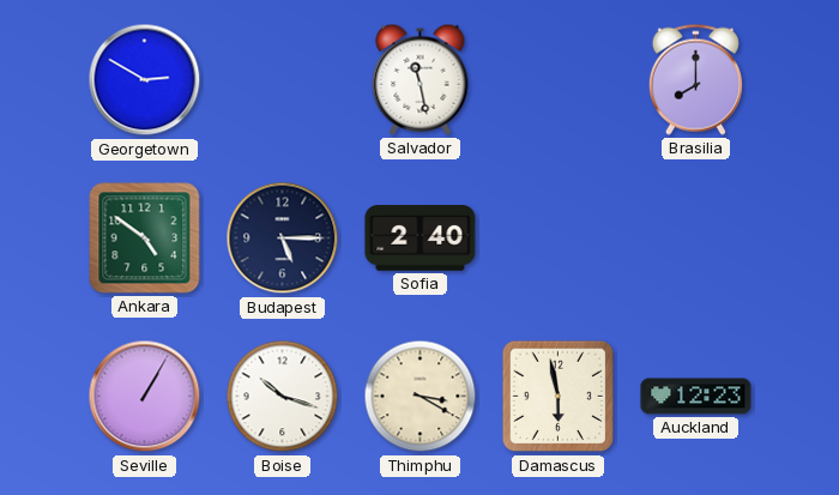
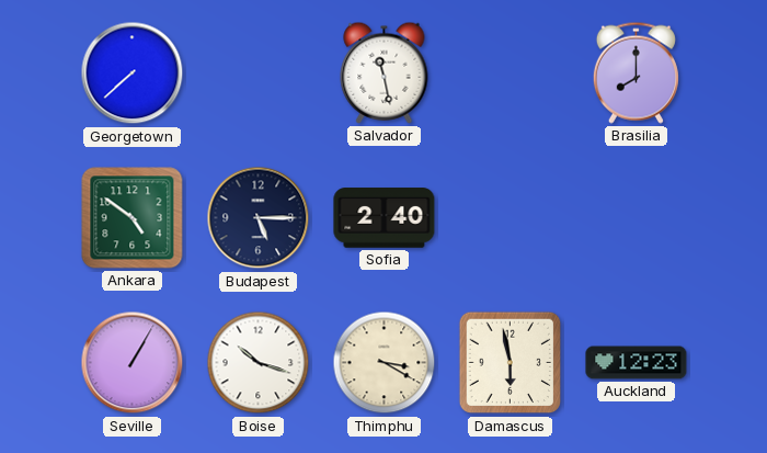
Georgetown: 2:50 -> 7:38 (133, 73)
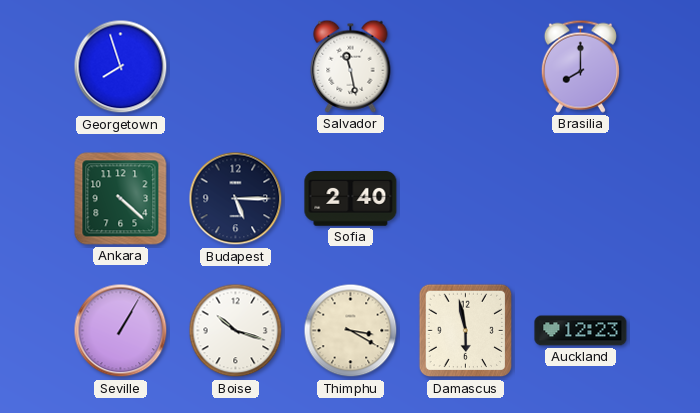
Georgetown: 7:38 -> 7:57 (121, 67)
Ankara: 4:51 -> 4:22 (121, 199)
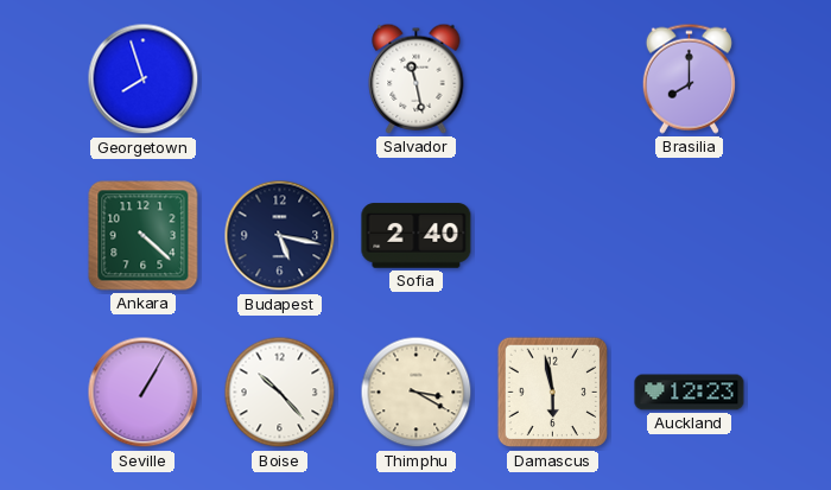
Budapest: 5:15 -> 5:17 (280, 236)
Boise: 10:18 -> 10:23 (280, 393)
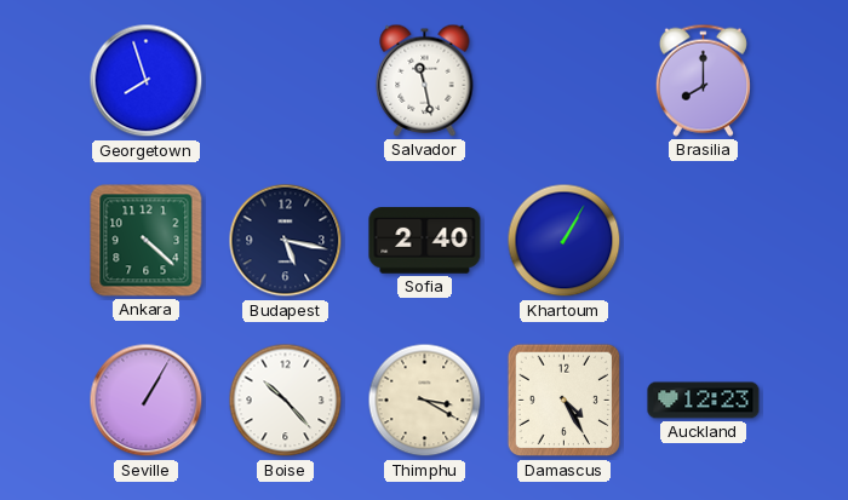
Khartoum: none -> 1:05 (565, 241)
Damascus: 5:58 -> 4:25 (565, 401)
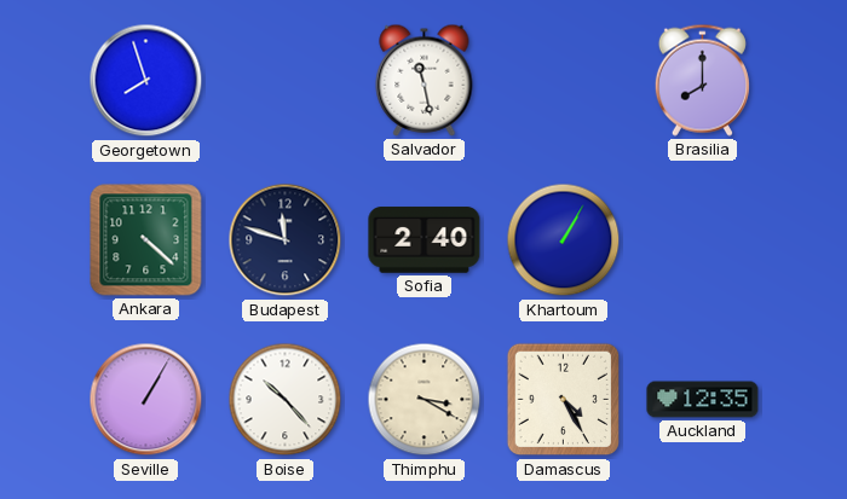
Budapest: 5:17 -> 11:48 (286, 240)
Auckland: 12:23 -> 12:35 (703, 400)
